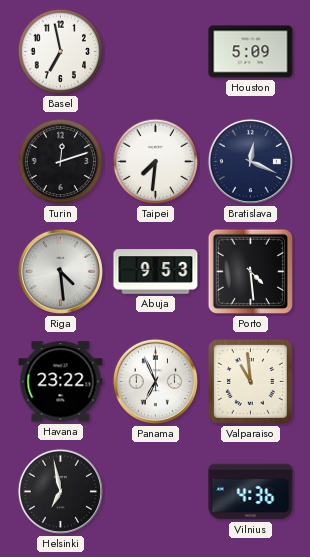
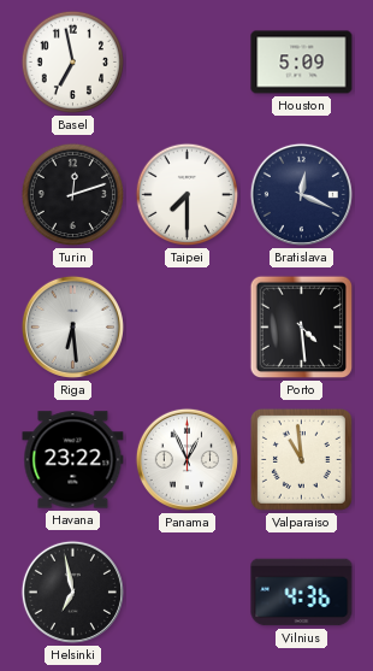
Taipei: 7:31 -> 7:30 (188, 195)
Riga: 4:29 -> 6:29 (72, 326)
Abuja: 9:53 -> none (156, 272)
Panama: 6:56 -> 12:56 (186, 459)
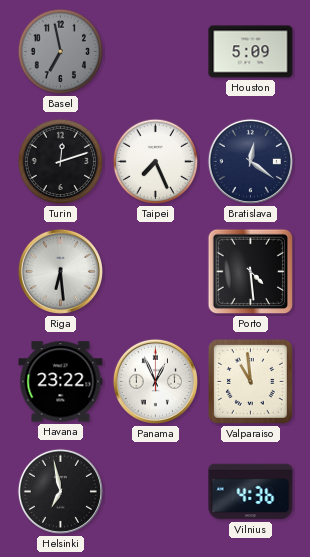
Basel dial: white -> grey (61, 52)
Taipei: 7:30 -> 7:26 (156, 162)
Bratislava: 12:19 -> 12:21 (250, 161)
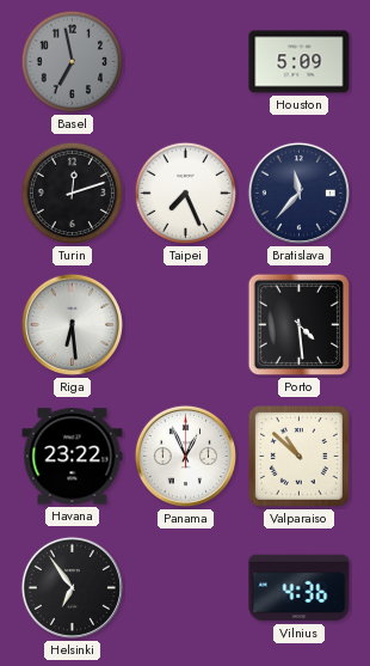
Bratislava: 12:21 -> 11:37 (298, 193)
Valparaiso: 10:59 -> 10:52 (298, 456)
Helsinki: 6:58 -> 6:54 (72, 587)
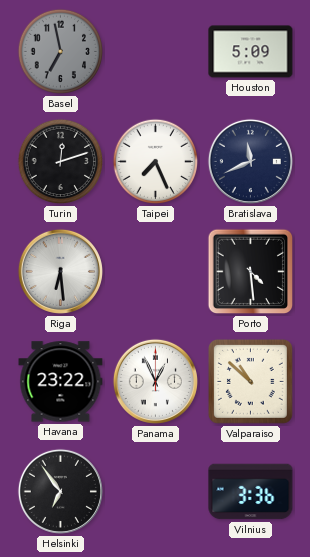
Bratislava: 11:37 -> 11:41 (250, 161)
Vilnius: 4:36 -> 3:36 (251, 492)
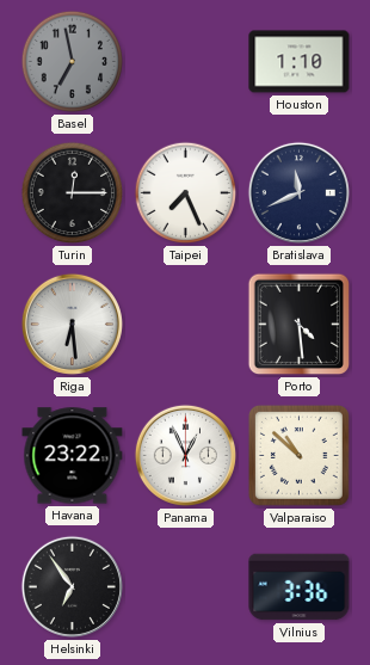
Houston: 5:09 -> 1:10 (300, 62)
Turin: 12:12 -> 12:15 (73, 193)
